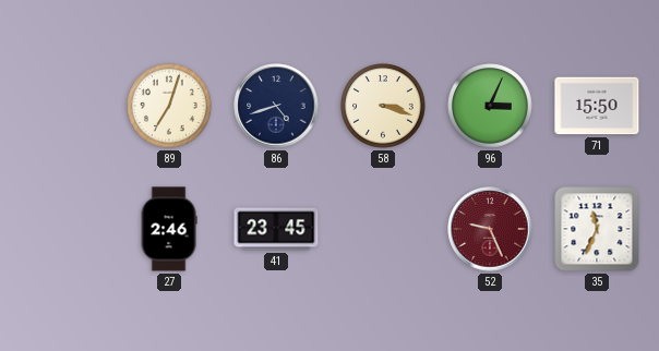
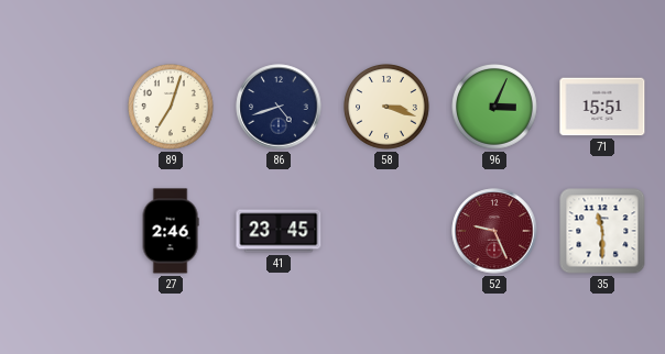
71: 15:50 -> 15:51 (602, 107)
35: 11:34 -> 11:30 (602, 231)
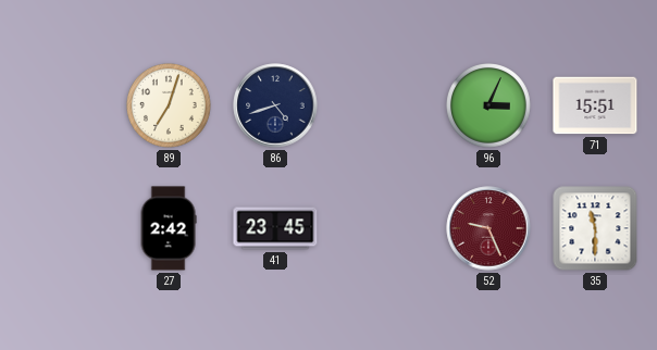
58: 3:18 -> none (388, 108)
27: 2:46 -> 2:42 (169, 228)
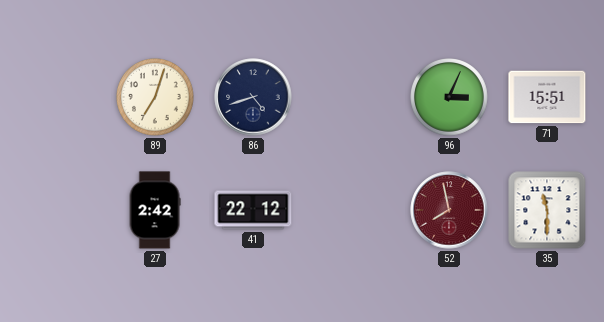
41: 23:45 -> 22:12 (253, 210)
52: 9:26 -> 7:58 (449, 210)
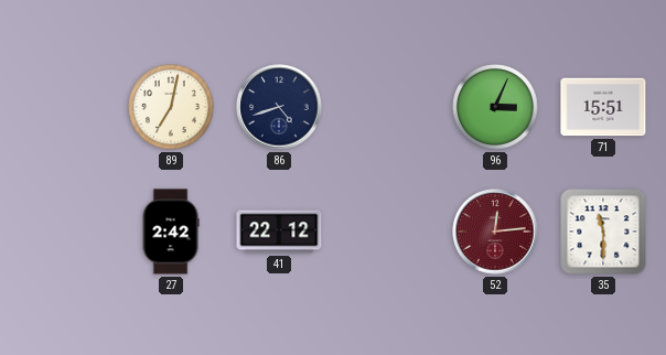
89: 7:03 -> 7:02 (172, 108)
52: 7:58 -> 12:14 (495, 232)
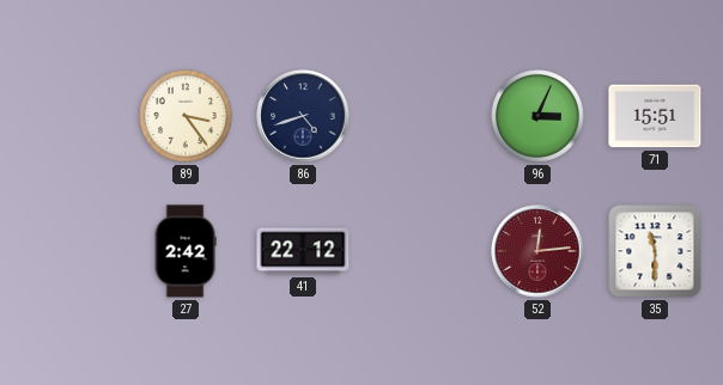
89: 7:02 -> 3:24 (187, 117)
